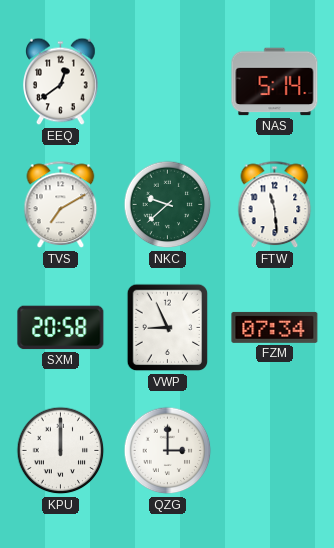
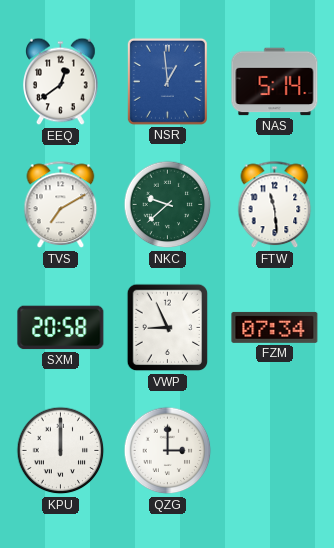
NSR: none -> 12:59 (167, 81)
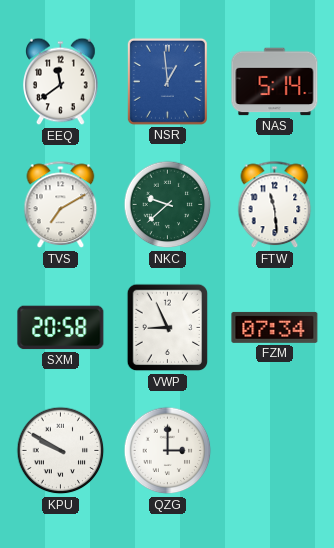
EEQ: 12:39 -> 11:39 (61, 82)
KPU: 12:00 -> 9:50 (61, 451)
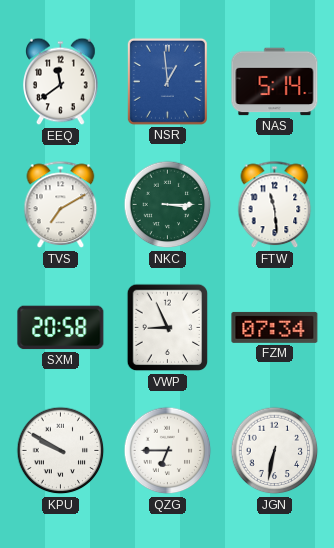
NKC: 9:38 -> 3:15 (168, 205)
QZG: 3:00 -> 6:45 (168, 451)
JGN: none -> 6:32 (275, 451)
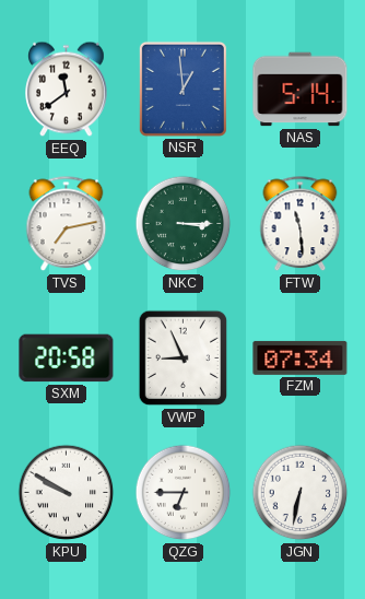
TVS: 7:10 -> 7:13 (67, 224)
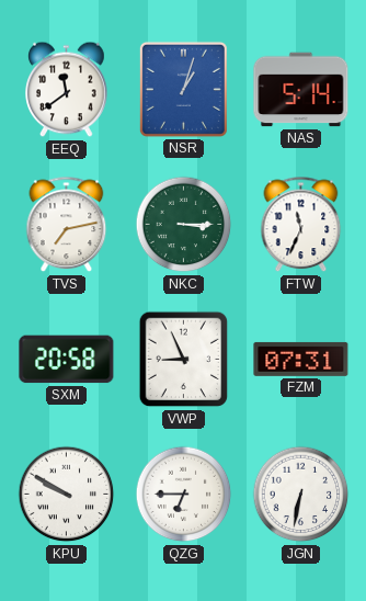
NSR: 12:59 -> 1:03 (183, 89)
FTW: 11:29 -> 11:34 (301, 225)
FZM: 07:34 -> 07:31 (301, 359)
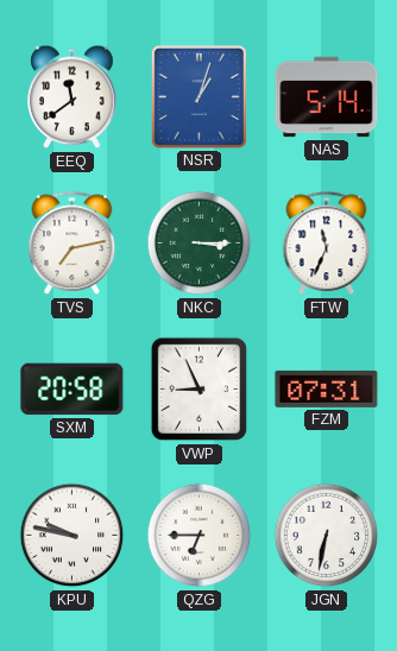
KPU: 9:50 -> 9:47 (73, 536)
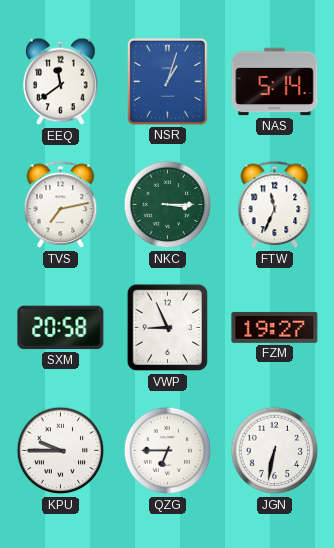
FZM: 07:31 -> 19:27 (275, 327)
KPU: 9:47 -> 9:45 (61, 451)
